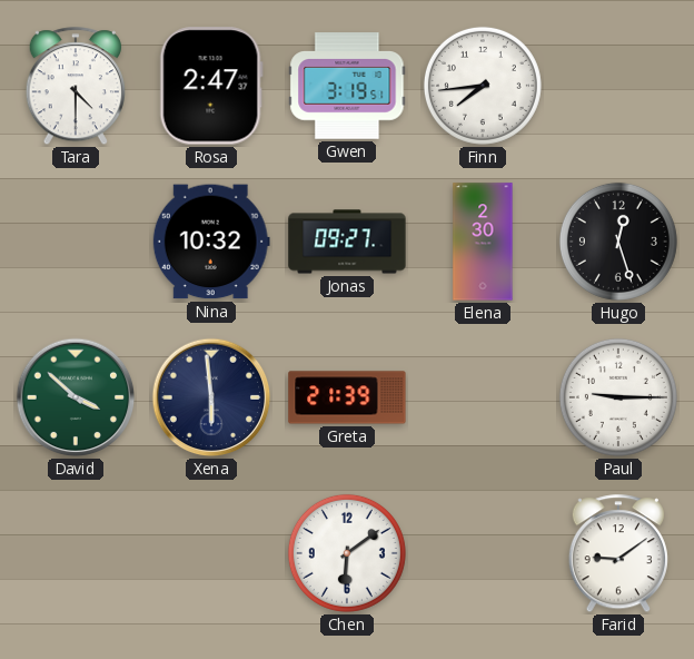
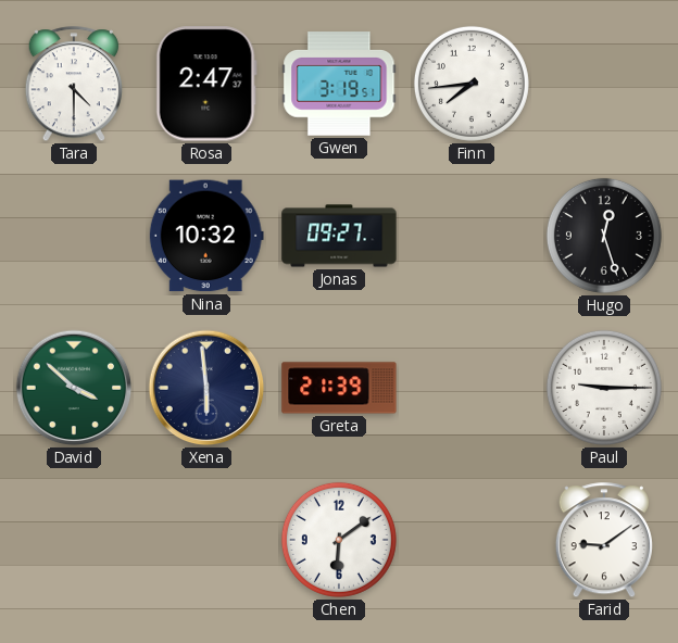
Elena: 2:30 -> none (483, 242)
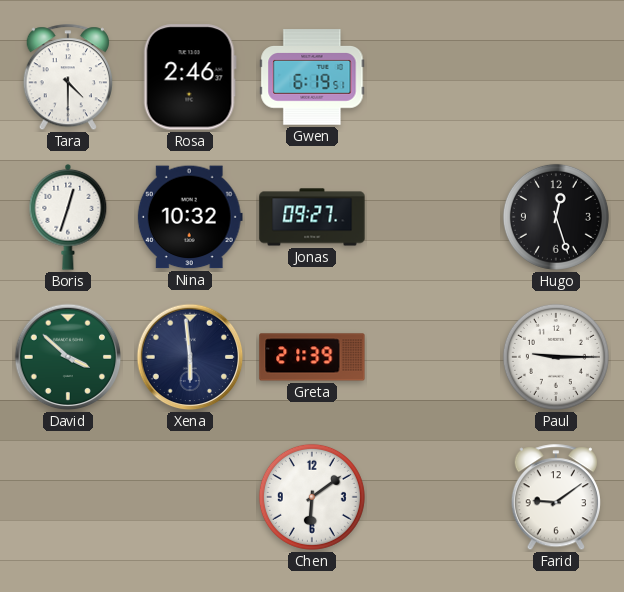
Rosa: 2:47 -> 2:46 (190, 77)
Gwen: 3:19 -> 6:19 (312, 77)
Finn: 7:44 -> none (472, 84)
Boris: none -> 12:33 (68, 217)
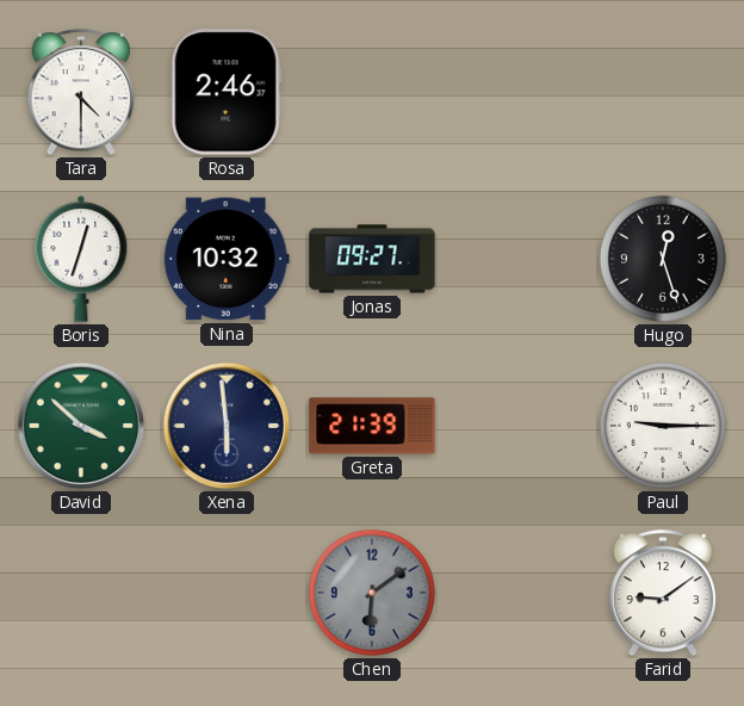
Gwen: 6:19 -> none (312, 77)
Chen dial: white -> grey (372, 593)
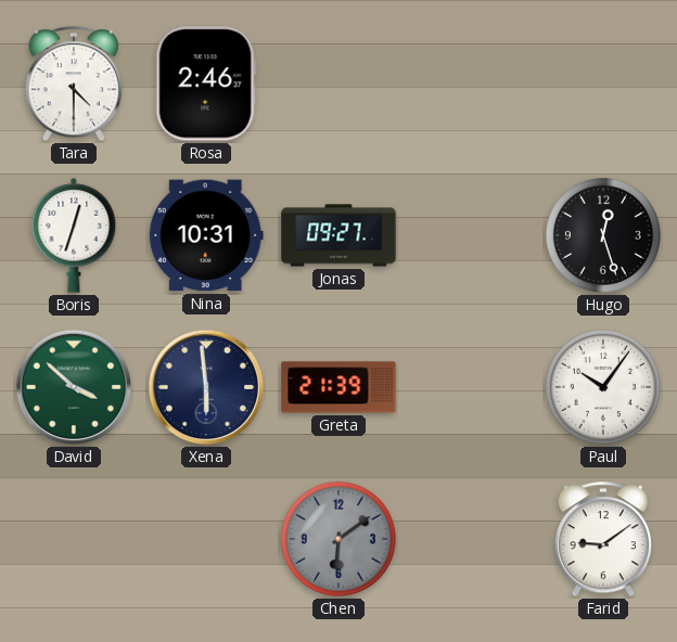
Nina: 10:32 -> 10:31 (206, 235)
Paul: 9:15 -> 10:06 (603, 387)
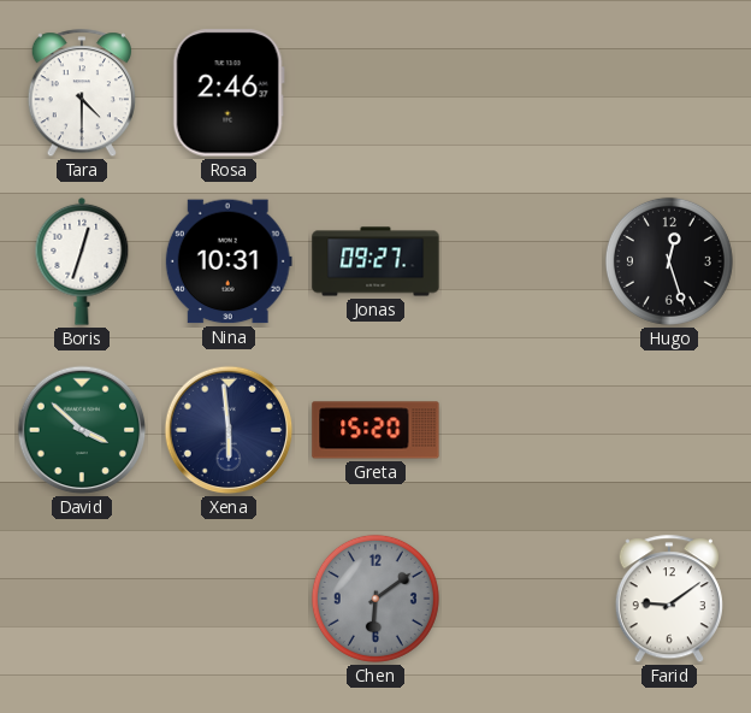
Greta: 21:39 -> 15:20 (375, 430)
Paul: 10:06 -> none (603, 387)
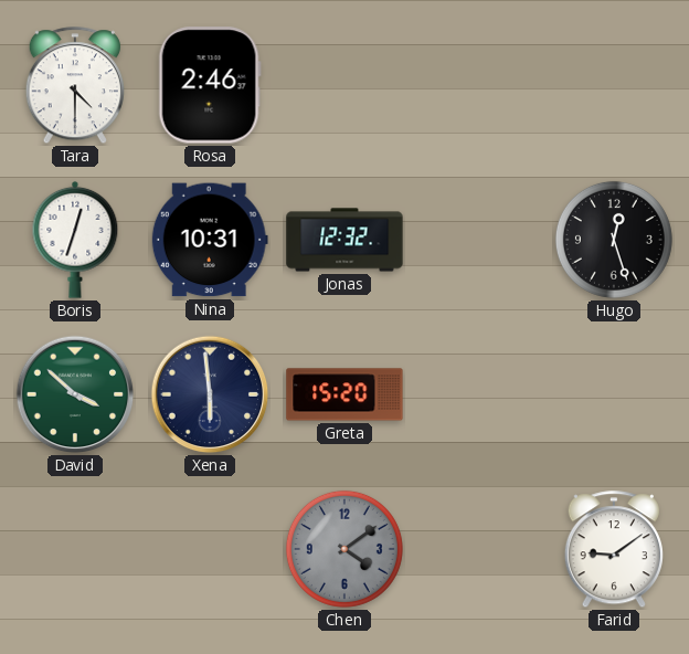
Jonas: 09:27 -> 12:32 (344, 240)
Chen: 6:09 -> 4:09 (344, 549)
